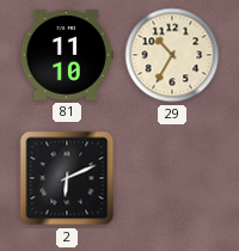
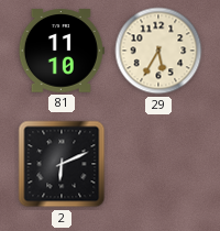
29: 10:35 -> 5:35 (158, 51)
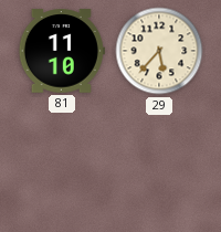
29: 5:35 -> 5:37 (159, 51)
2: 6:11 -> none (62, 164)
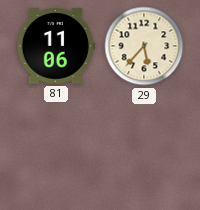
81: 11:10 -> 11:06 (56, 46)
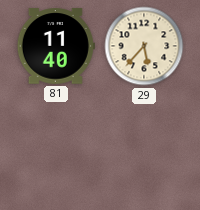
81: 11:06 -> 11:40 (56, 46)
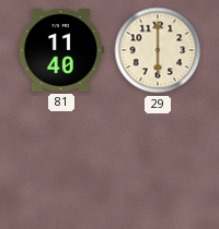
29: 5:37 -> 6:00 (158, 50)
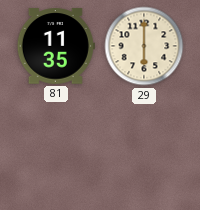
81: 11:40 -> 11:35 (56, 46)
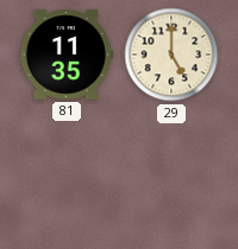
29: 6:00 -> 5:00 (171, 55)
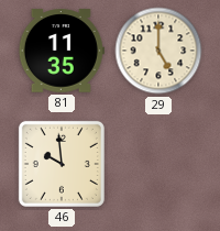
46: none -> 9:59 (62, 164)
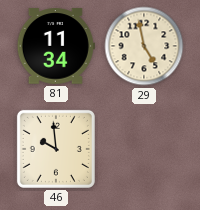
81: 11:35 -> 11:34 (56, 46)
29: 5:00 -> 4:58 (144, 46)
